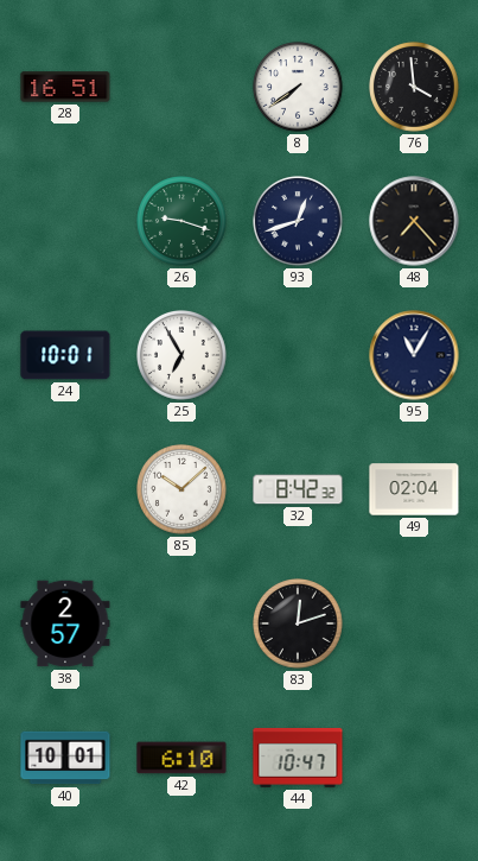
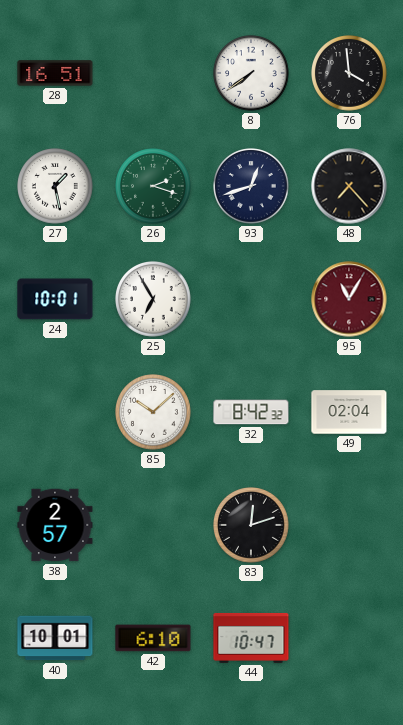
27: none -> 1:28 (55, 186)
26: 9:18 -> 2:18 (153, 186)
95 dial: navy -> burgundy (349, 299)
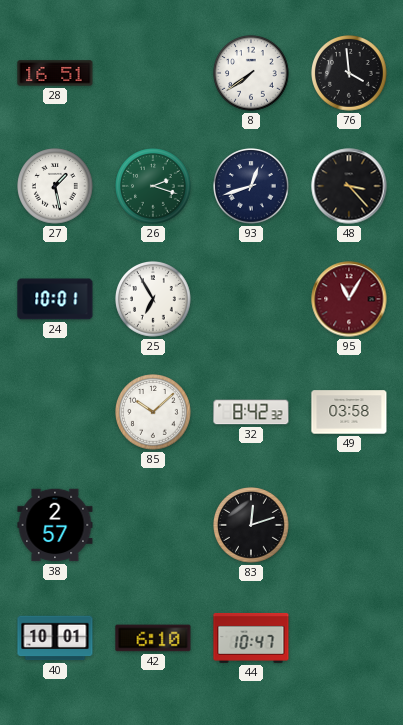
48: 7:23 -> 3:23 (349, 186)
49: 02:04 -> 03:58 (349, 412)
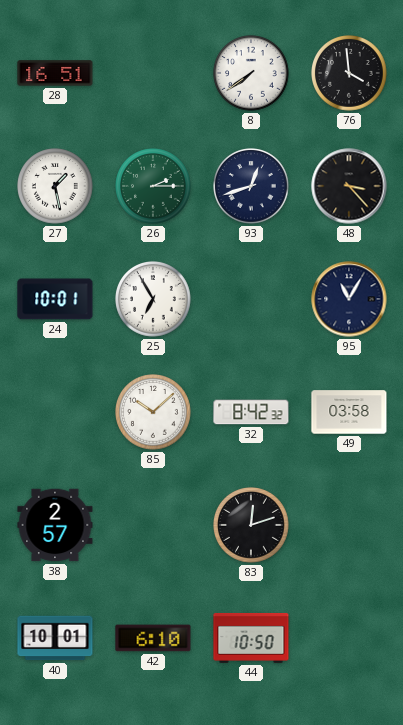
26: 2:18 -> 2:15 (153, 186)
95 dial: burgundy -> navy (349, 299)
44: 10:47 -> 10:50 (251, 638)
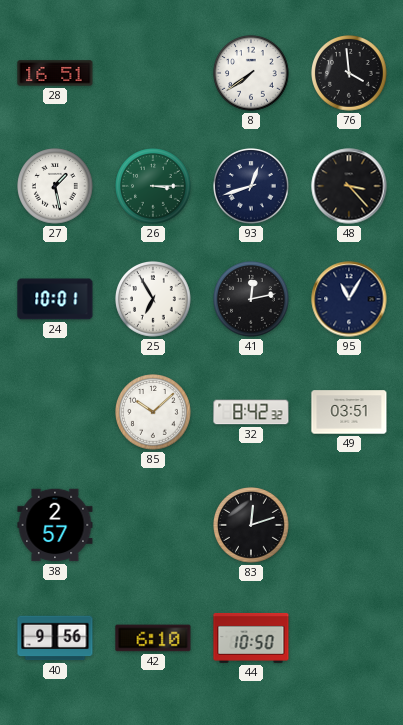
26: 2:15 -> 3:15 (153, 186)
41: none -> 12:13 (251, 299)
49: 03:58 -> 03:51 (349, 412)
40: 10:01 -> 9:56 (55, 638)
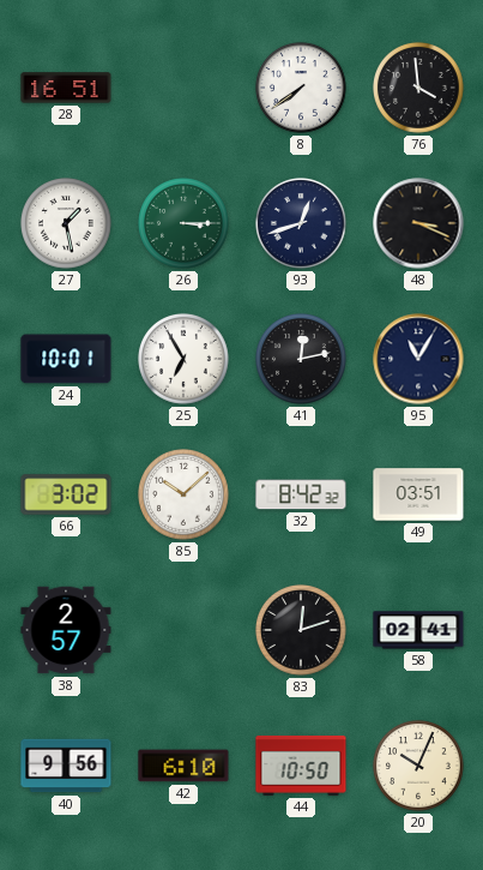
48: 3:23 -> 3:19 (418, 223)
66: none -> 3:02 (66, 494)
58: none -> 02:41 (418, 630)
20: none -> 10:04 (418, 766)
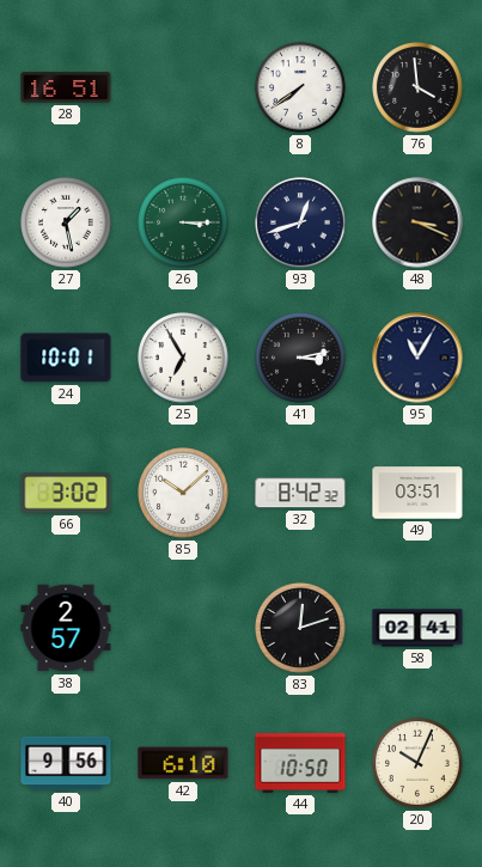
41: 12:13 -> 3:13 (300, 358)
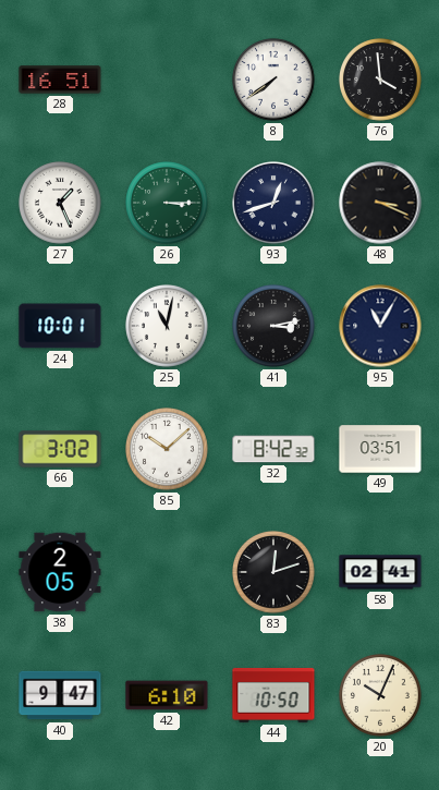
27: 1:28 -> 1:26 (60, 203)
25: 6:55 -> 11:02 (167, 326)
38: 2:57 -> 2:05 (60, 572)
40: 9:56 -> 9:47 (60, 695)
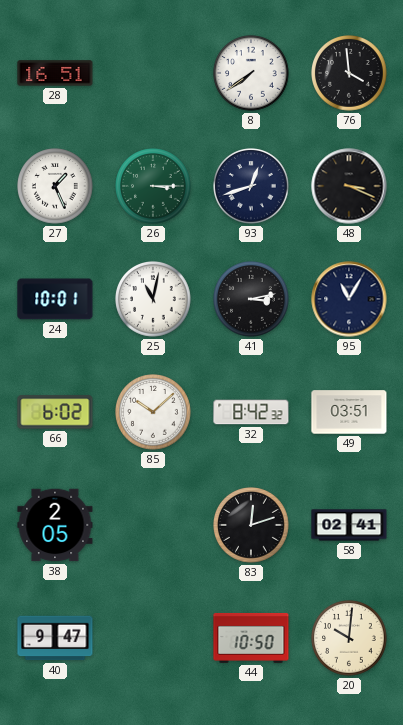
66: 3:02 -> 6:02 (55, 412)
42: 6:10 -> none (167, 695)
20: 10:04 -> 10:01 (349, 638)
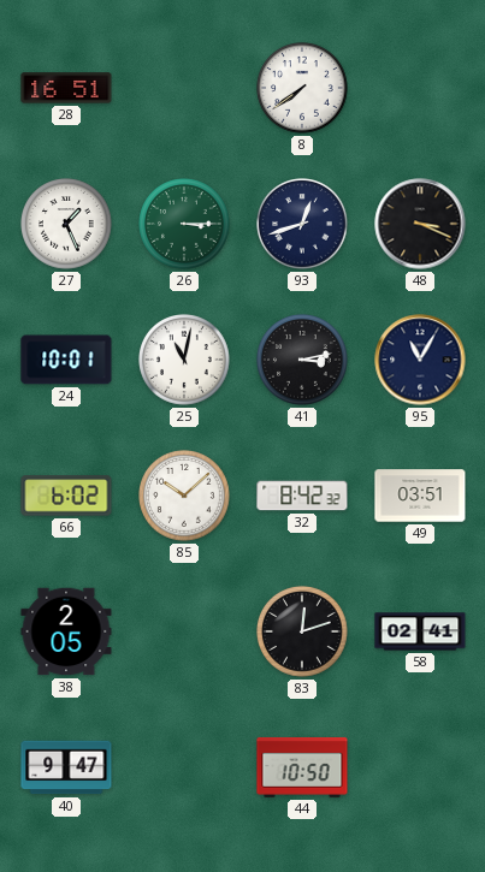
76: 3:59 -> none (349, 73)
20: 10:01 -> none (349, 638)
